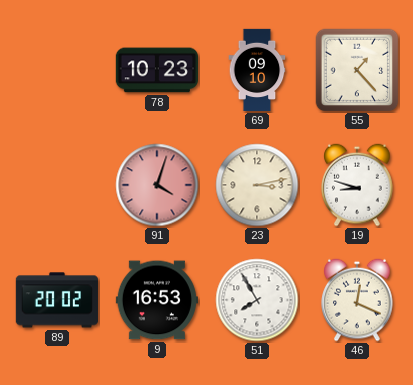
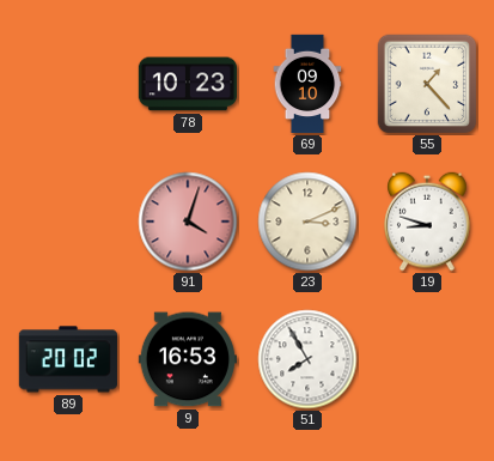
23: 3:13 -> 3:11 (307, 222)
46: 12:19 -> none (357, 300)
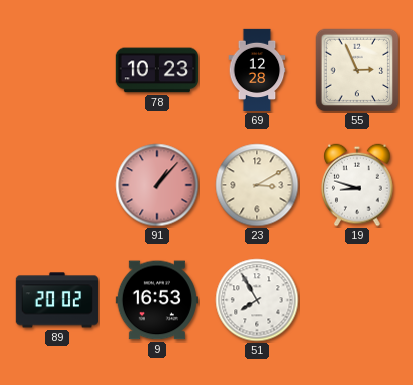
69: 09:10 -> 12:28 (257, 70)
55: 1:23 -> 2:56 (357, 70)
91: 4:03 -> 1:07 (157, 185)
23: 3:11 -> 3:10 (257, 185)
